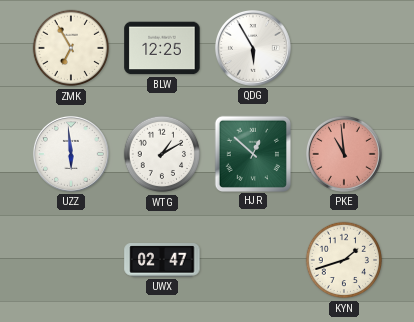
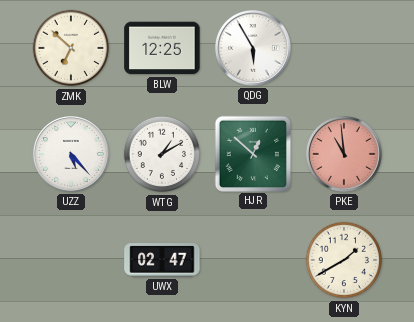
ZMK: 6:55 -> 6:52 (71, 48)
UZZ: 5:59 -> 5:23 (71, 154)
KYN: 1:42 -> 1:40 (344, 260)
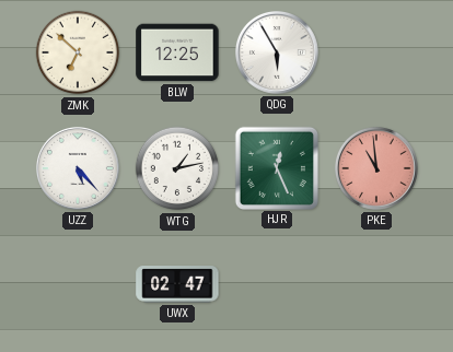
WTG: 1:10 -> 1:13 (177, 168)
HJR: 12:52 -> 12:26 (276, 167)
KYN: 1:40 -> none (344, 260)
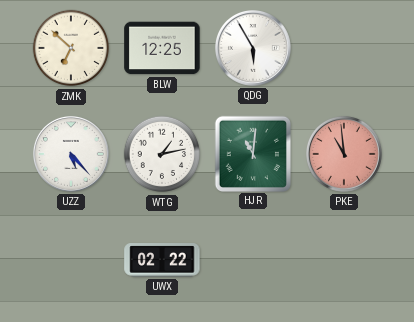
HJR: 12:26 -> 11:01 (252, 153)
UWX: 02:47 -> 02:22 (162, 260)
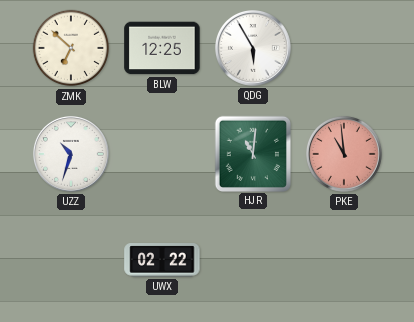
UZZ: 5:23 -> 10:33 (71, 154)
WTG: 1:13 -> none (162, 154)
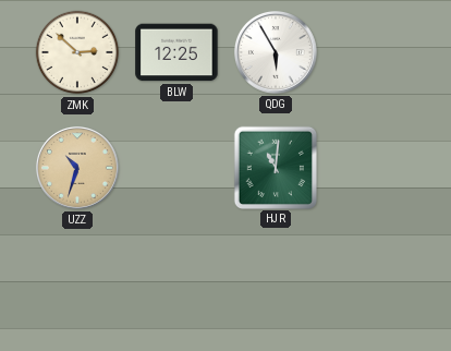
ZMK: 6:52 -> 2:52 (77, 52)
UZZ dial: white -> champagne (77, 168)
PKE: 10:59 -> none (344, 154)
UWX: 02:22 -> none (162, 260)
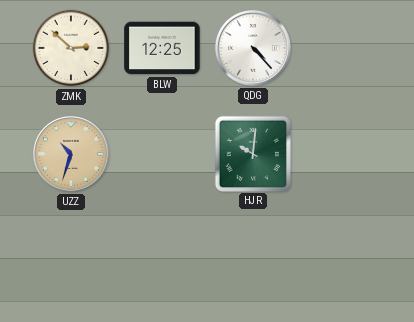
QDG: 5:55 -> 4:23 (253, 48)
HJR: 11:01 -> 10:01 (252, 153)
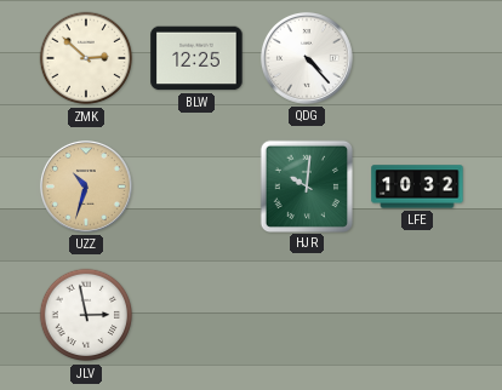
LFE: none -> 10:32 (417, 187)
JLV: none -> 2:58 (86, 315)
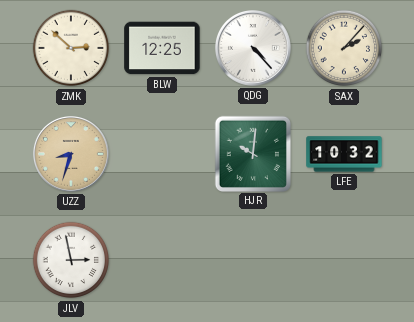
SAX: none -> 2:07 (344, 48)
UZZ: 10:33 -> 8:33 (71, 154)
